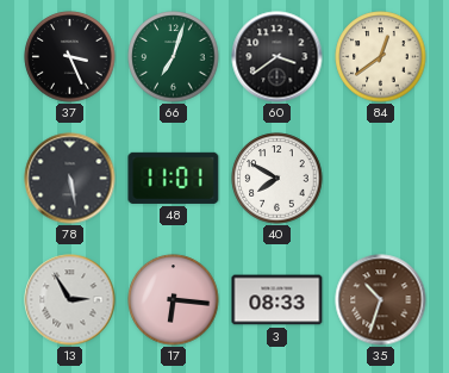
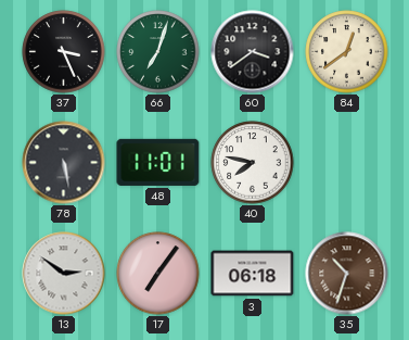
40: 7:50 -> 7:47 (253, 163)
13: 2:55 -> 2:51 (64, 274)
17: 6:16 -> 7:06 (158, 274)
3: 08:33 -> 06:18 (253, 274)
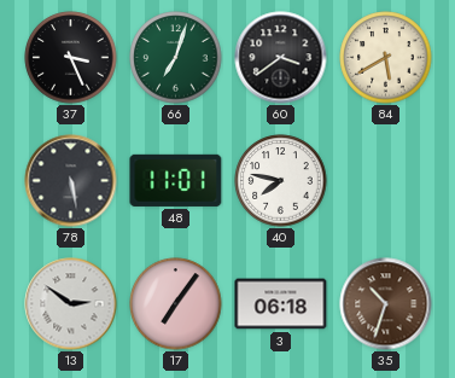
84: 12:39 -> 5:40 (386, 58)
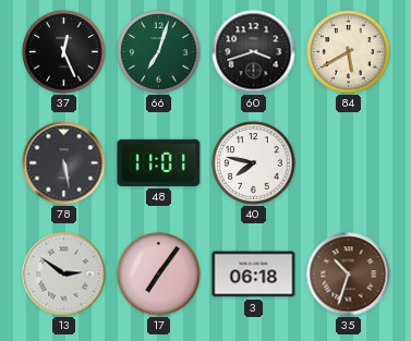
37: 3:26 -> 12:26 (64, 52)
60: 3:39 -> 3:42 (254, 52)
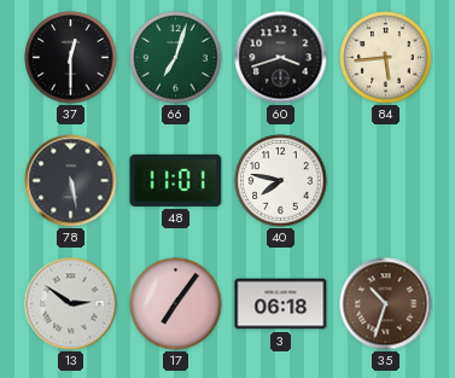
37: 12:26 -> 12:30 (71, 58)
84: 5:40 -> 5:44 (386, 58)
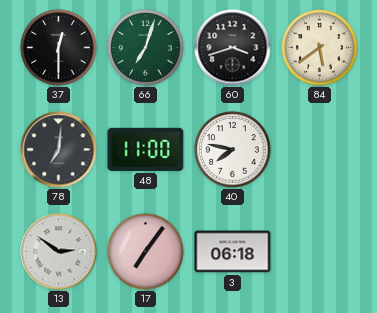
84: 5:44 -> 5:39 (320, 48)
78: 5:28 -> 7:01 (59, 150)
48: 11:01 -> 11:00 (146, 149)
35: 10:33 -> none (386, 304)
